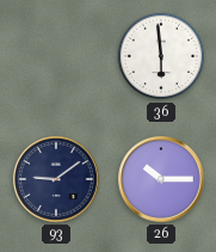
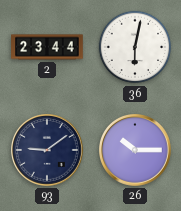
2: none -> 23:44 (47, 47)
36: 5:59 -> 6:02 (135, 47)
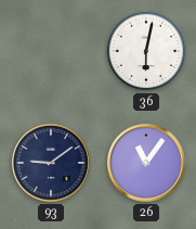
2: 23:44 -> none (47, 47)
26: 10:15 -> 11:06 (147, 164)
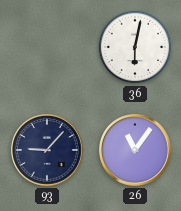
93: 9:09 -> 9:07 (48, 151)
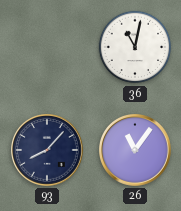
36: 6:02 -> 11:02 (135, 47)
93: 9:07 -> 8:07 (48, 151)
